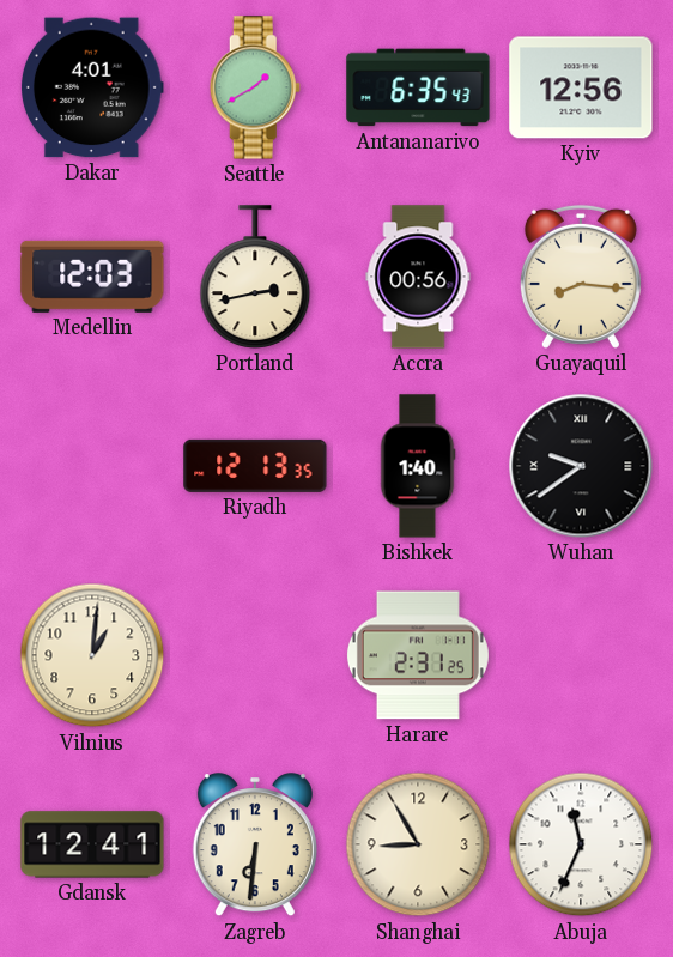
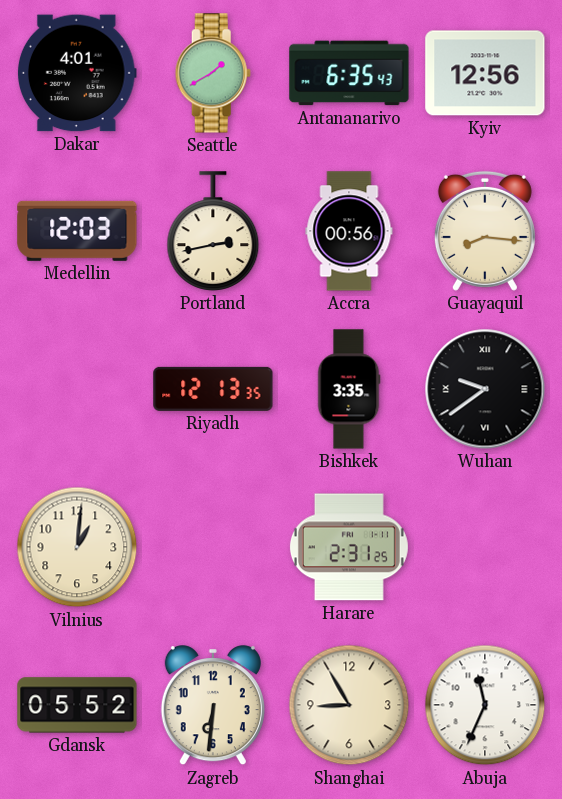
Bishkek: 1:40 -> 3:35 (349, 389)
Gdansk: 12:41 -> 05:52 (77, 705)
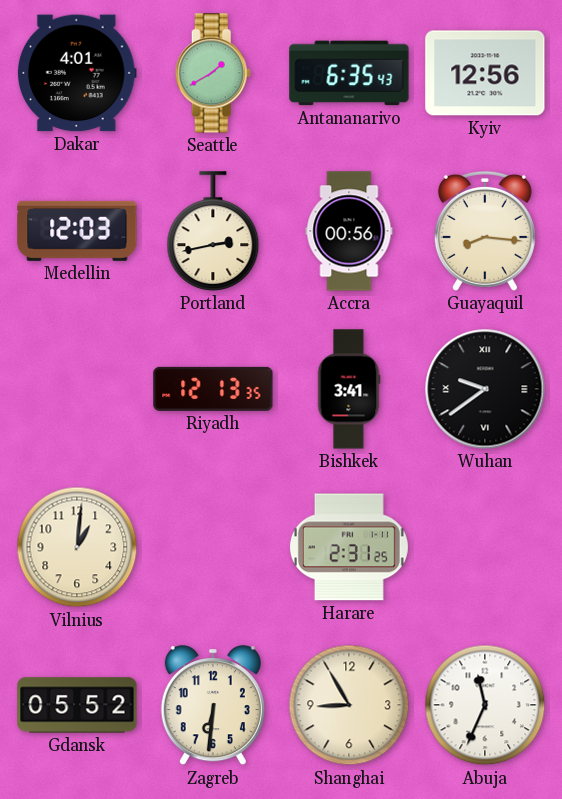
Bishkek: 3:35 -> 3:41 (349, 389)
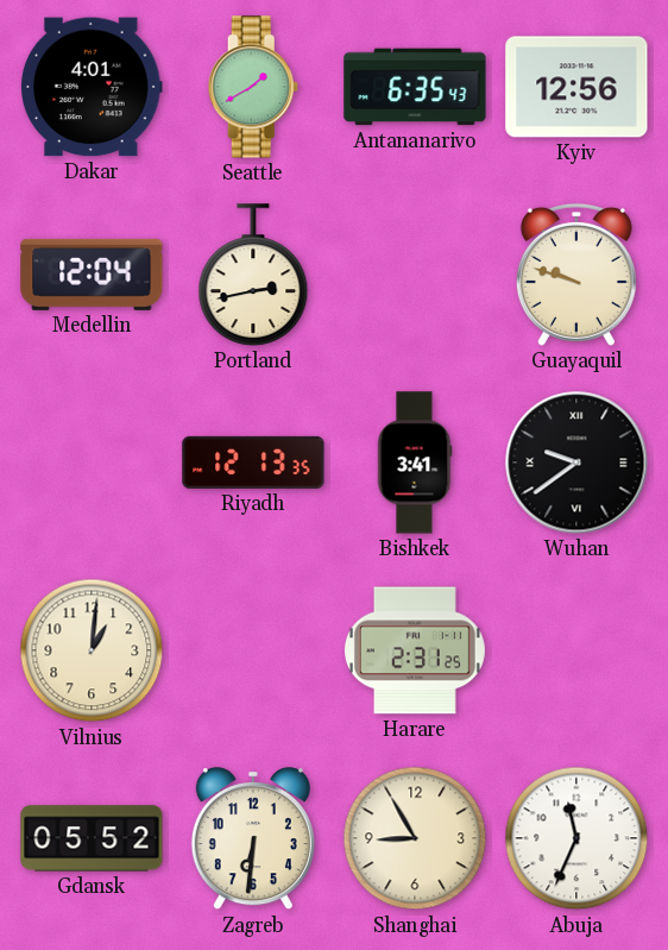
Medellin: 12:03 -> 12:04 (92, 275)
Accra: 00:56 -> none (349, 231)
Guayaquil: 8:16 -> 9:48 (576, 275)
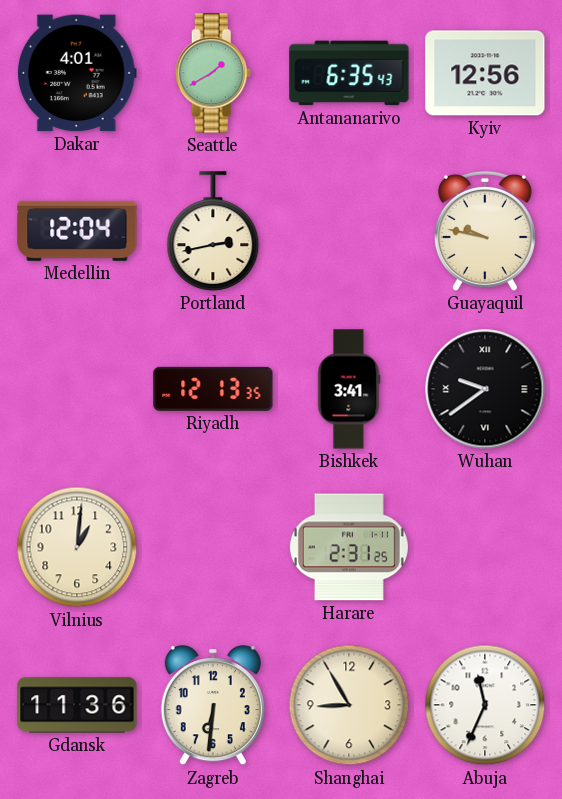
Guayaquil: 9:48 -> 9:47 (485, 231)
Gdansk: 05:52 -> 11:36 (77, 705)
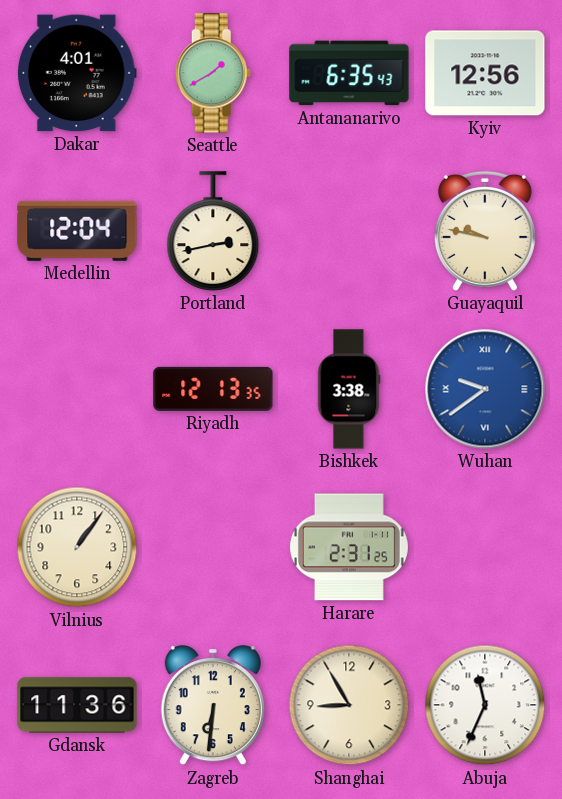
Bishkek: 3:41 -> 3:38 (349, 389)
Wuhan dial: black -> blue (485, 389)
Vilnius: 1:01 -> 1:06 (77, 547)
